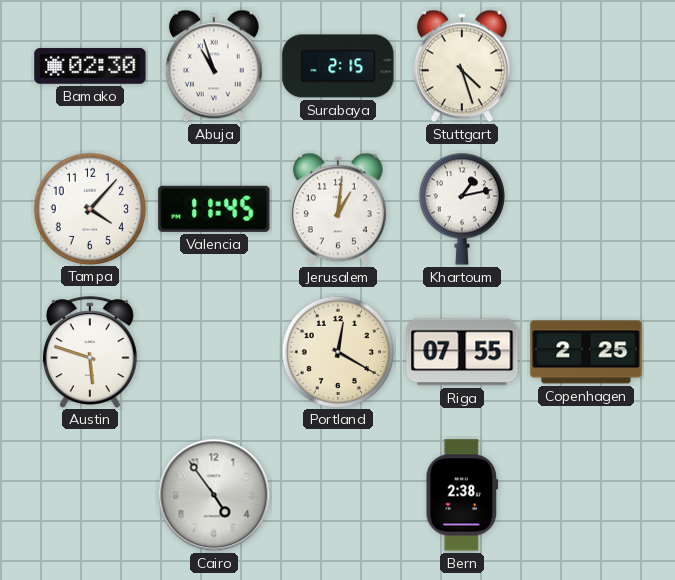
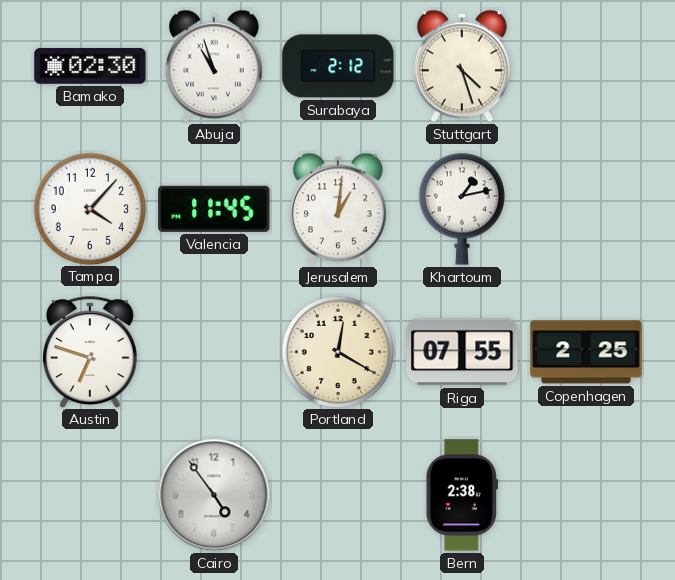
Surabaya: 2:15 -> 2:12 (338, 66)
Austin: 5:48 -> 6:48 (90, 352)
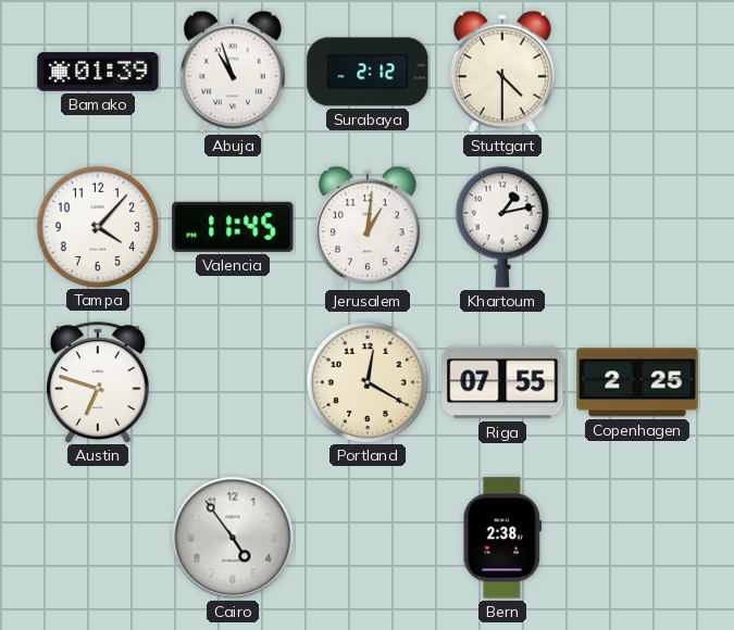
Bamako: 02:30 -> 01:39 (98, 72)
Stuttgart: 4:27 -> 4:30 (502, 72)
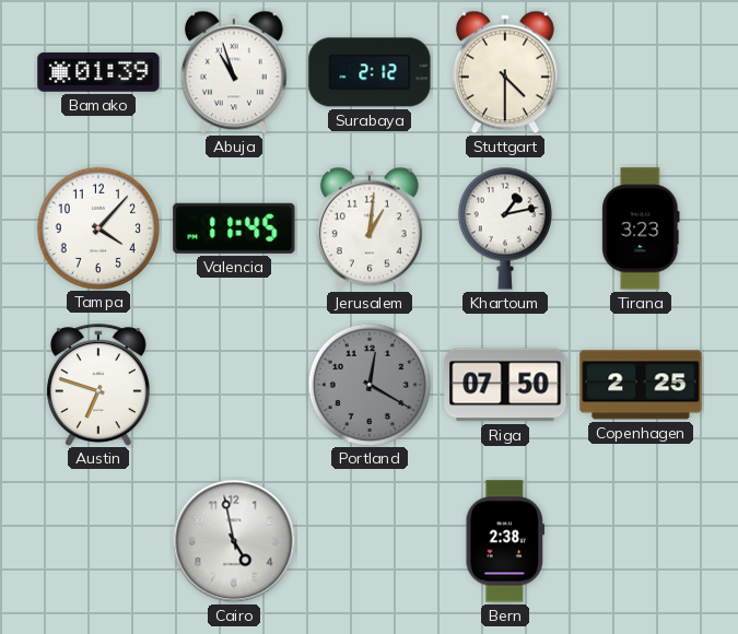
Tirana: none -> 3:23 (641, 228)
Portland dial: cream -> grey (368, 384)
Riga: 07:55 -> 07:50 (505, 385)
Cairo: 4:54 -> 4:58 (234, 541)
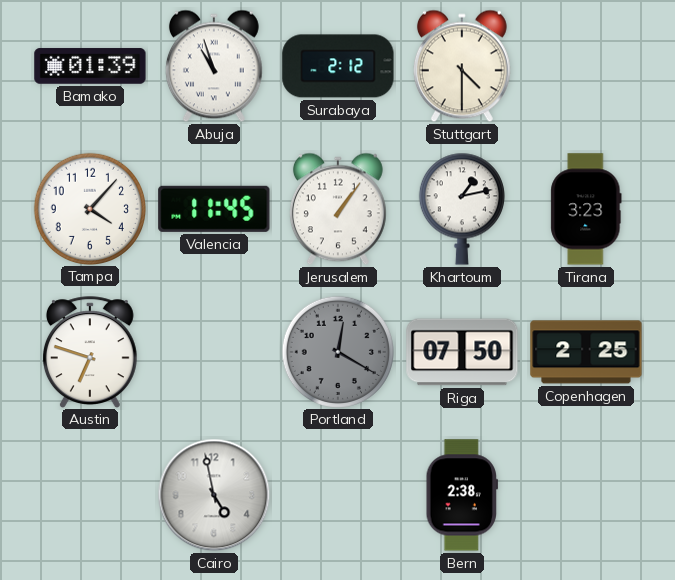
Jerusalem: 1:01 -> 1:06 (338, 209)
